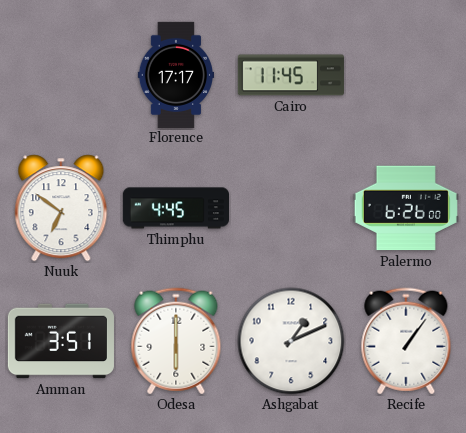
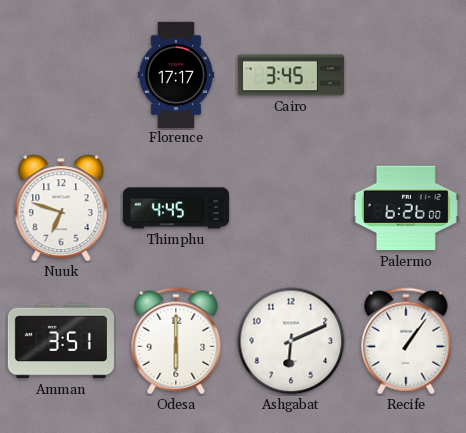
Cairo: 11:45 -> 3:45 (291, 75)
Nuuk: 6:51 -> 6:48 (61, 208)
Ashgabat: 1:11 -> 6:11 (291, 341)
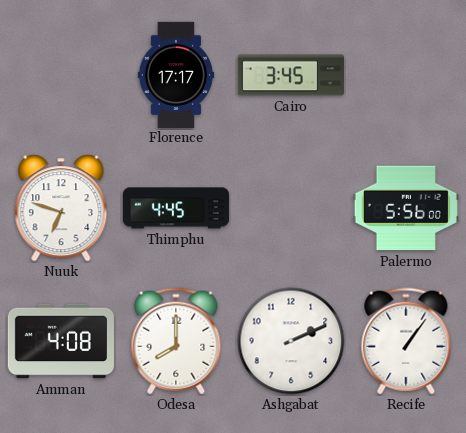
Palermo: 6:26 -> 5:56 (406, 208)
Amman: 3:51 -> 4:08 (61, 341)
Odesa: 6:00 -> 8:00 (176, 341)
Ashgabat: 6:11 -> 2:11 (291, 341)
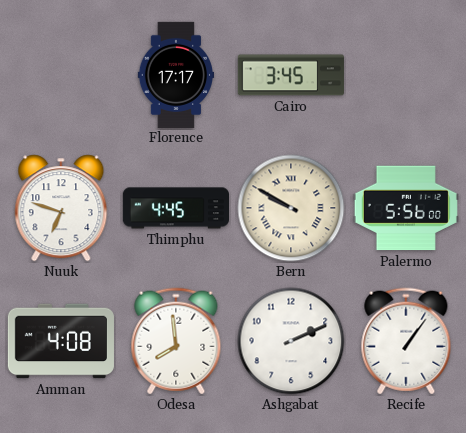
Bern: none -> 9:50 (291, 208)
Odesa: 8:00 -> 7:59 (176, 341)
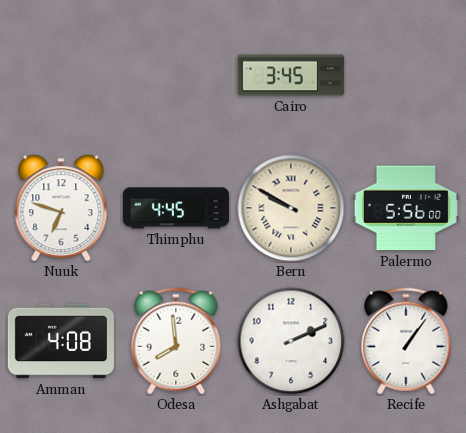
Florence: 17:17 -> none (176, 74)
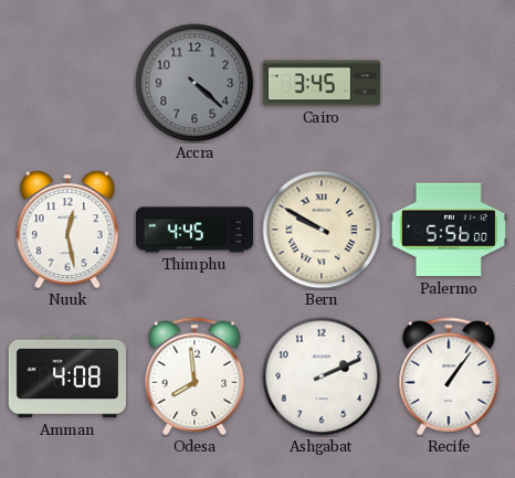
Accra: none -> 4:22 (195, 83)
Nuuk: 6:48 -> 12:28 (67, 230)
